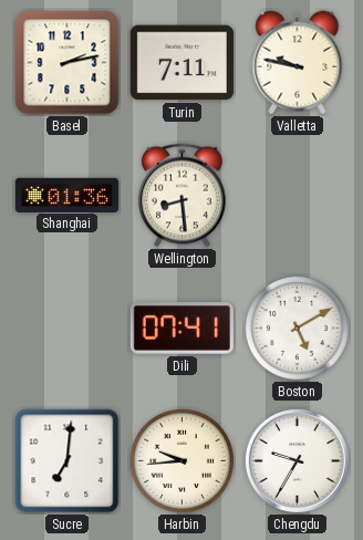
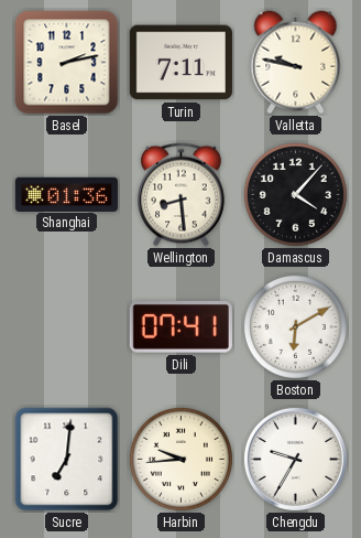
Damascus: none -> 4:07 (295, 194)
Boston: 5:10 -> 6:10 (295, 326)
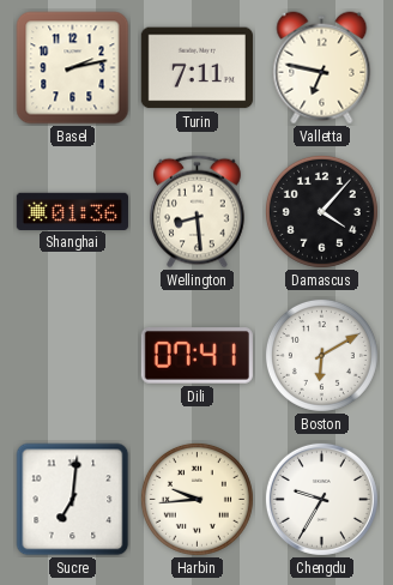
Valletta: 9:47 -> 6:47 (322, 68)
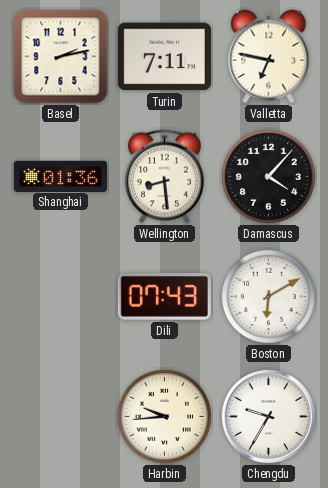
Dili: 07:41 -> 07:43 (164, 297)
Sucre: 7:01 -> none (73, 500)
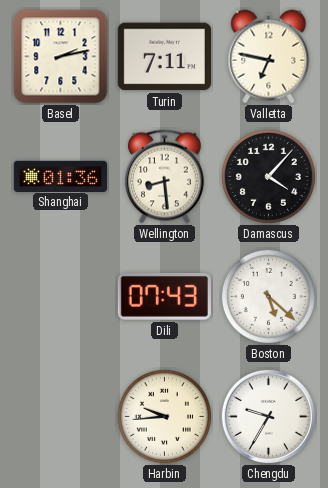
Boston: 6:10 -> 5:22 (268, 296)
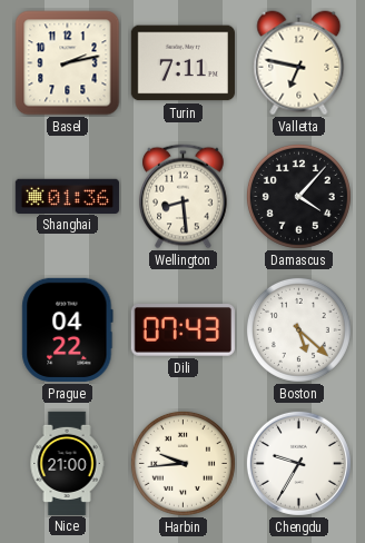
Prague: none -> 04:22 (68, 329)
Nice: none -> 21:00 (67, 463)
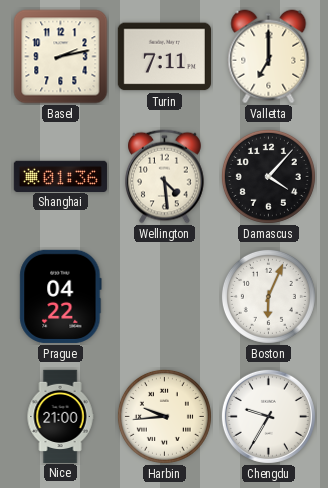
Valletta: 6:47 -> 7:00 (269, 57)
Wellington: 8:29 -> 4:29 (165, 177)
Dili: 07:43 -> none (182, 330)
Boston: 5:22 -> 6:04 (268, 296)
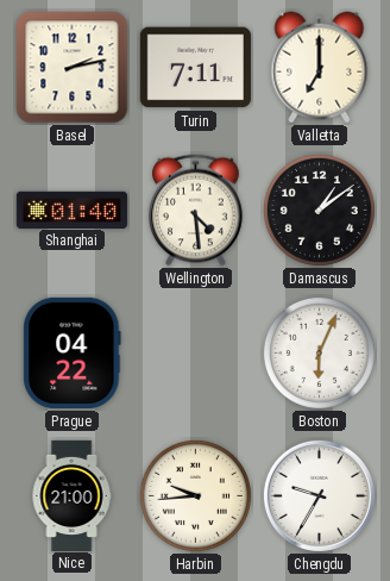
Shanghai: 01:36 -> 01:40 (71, 210)
Damascus: 4:07 -> 1:09 (319, 210)
